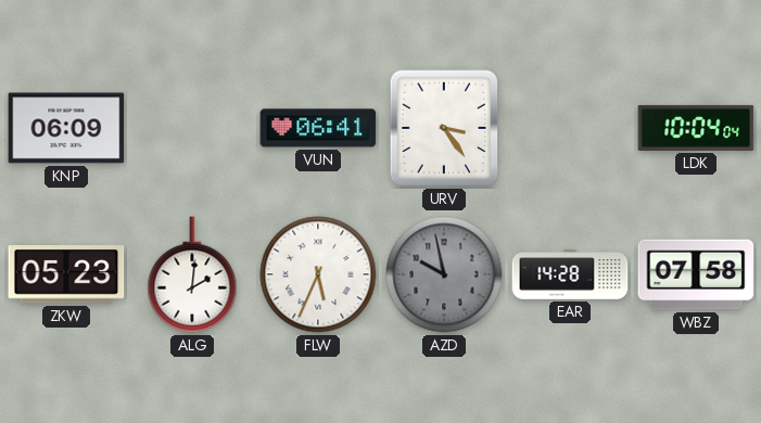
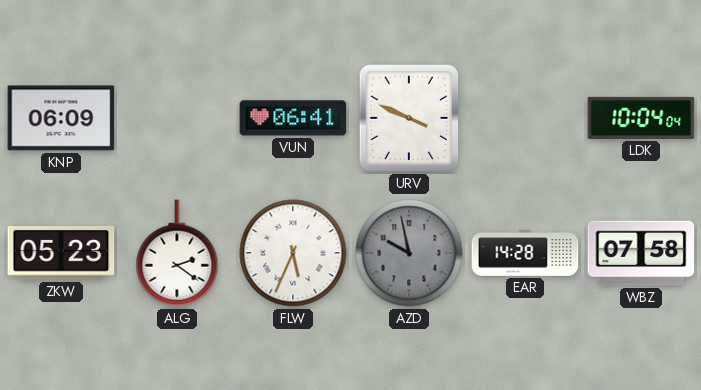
URV: 3:24 -> 3:49 (409, 118)
ALG: 2:01 -> 2:21 (177, 253)
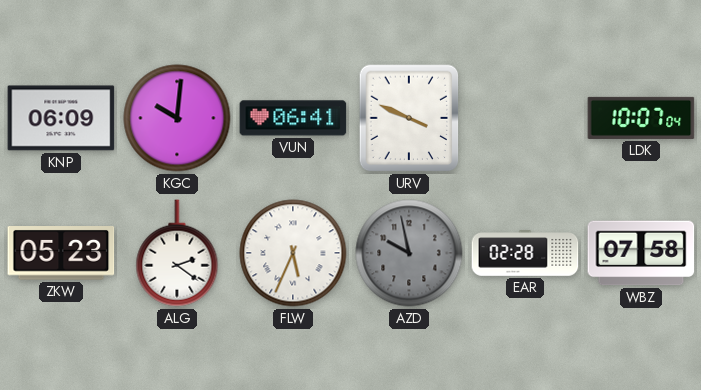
KGC: none -> 10:01 (177, 118)
LDK: 10:04 -> 10:07 (641, 118)
EAR: 14:28 -> 02:28 (525, 253)
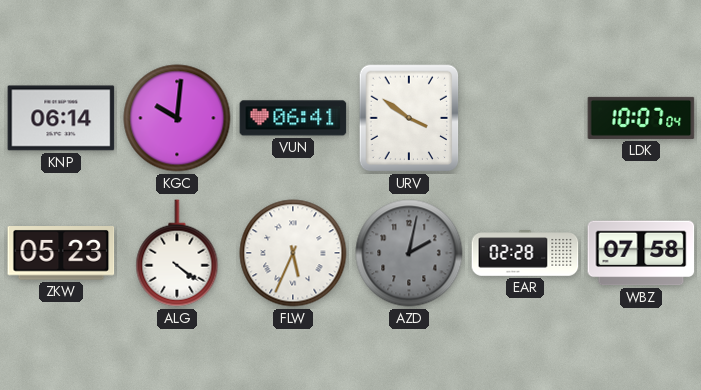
KNP: 06:09 -> 06:14 (61, 118)
URV: 3:49 -> 3:51 (409, 118)
ALG: 2:21 -> 4:21 (177, 253)
AZD: 9:58 -> 2:02 (409, 253)
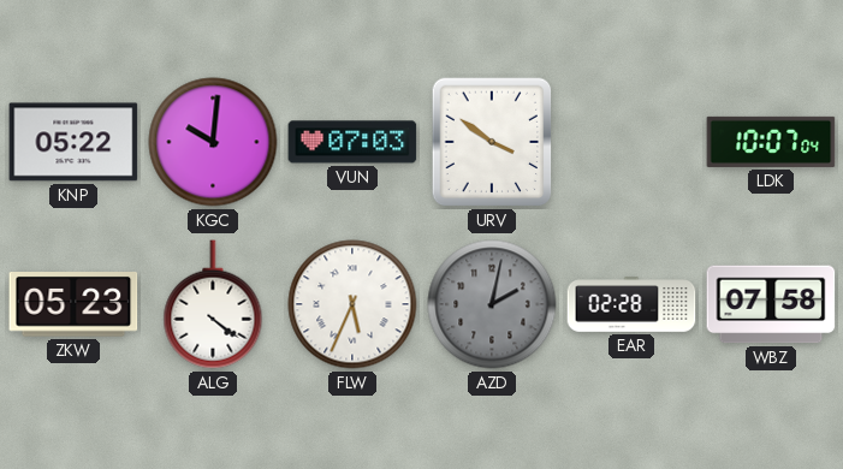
KNP: 06:14 -> 05:22 (73, 142)
VUN: 06:41 -> 07:03 (352, 142)
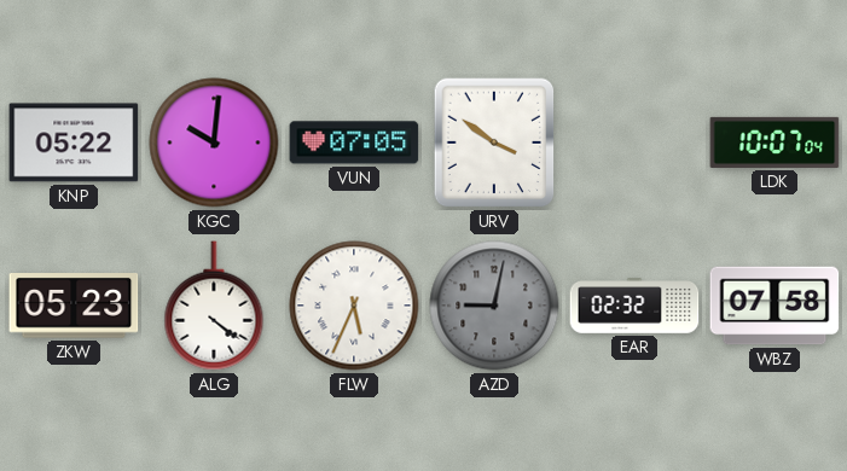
VUN: 07:03 -> 07:05 (354, 143)
AZD: 2:02 -> 9:02 (494, 306)
EAR: 02:28 -> 02:32 (634, 306)
